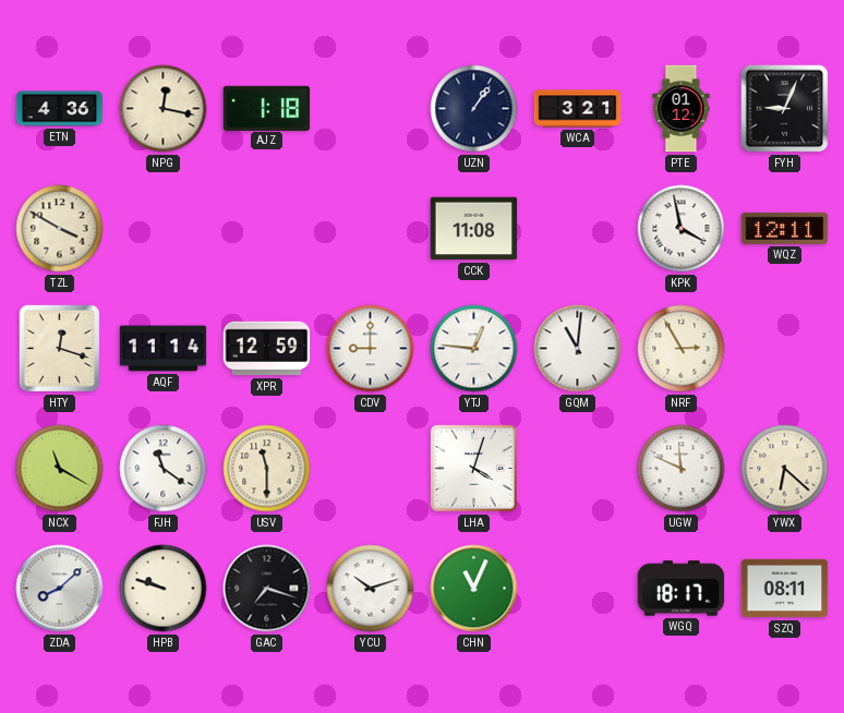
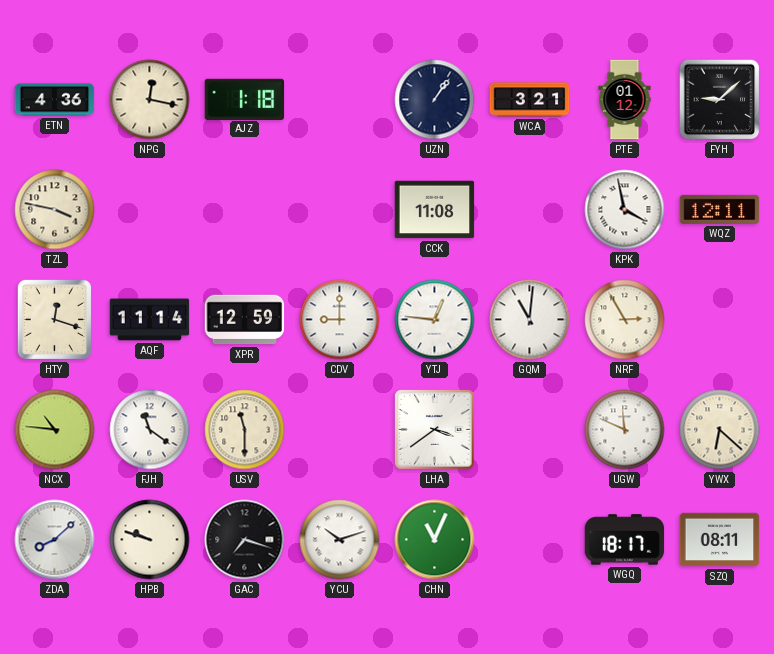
FYH: 9:04 -> 9:08 (720, 100)
TZL: 3:50 -> 3:47 (55, 210)
NCX: 11:20 -> 10:46 (55, 430)
LHA: 4:03 -> 3:39 (435, 430)
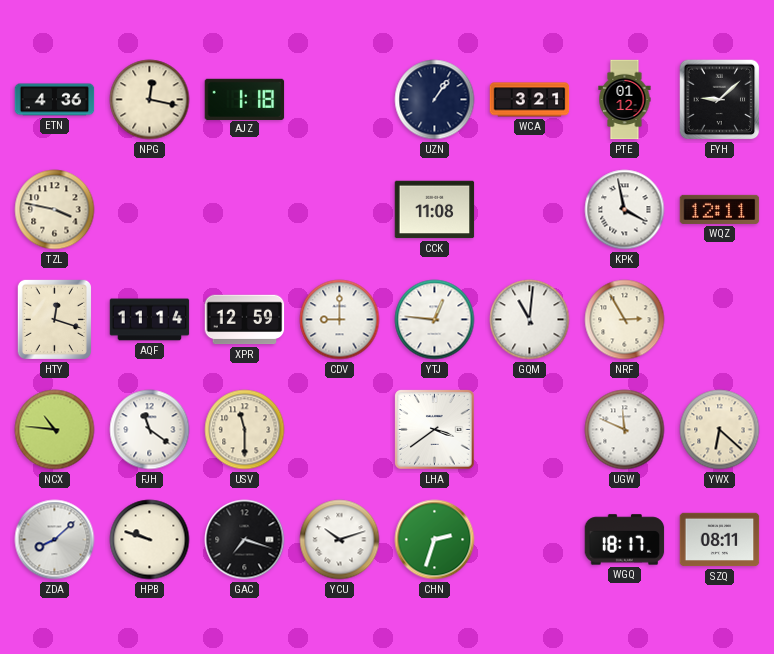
CHN: 11:04 -> 2:33 (435, 540)
